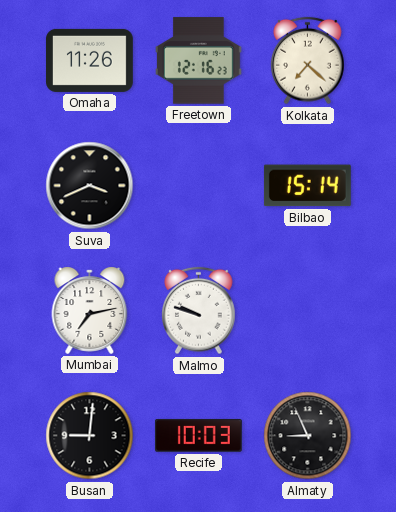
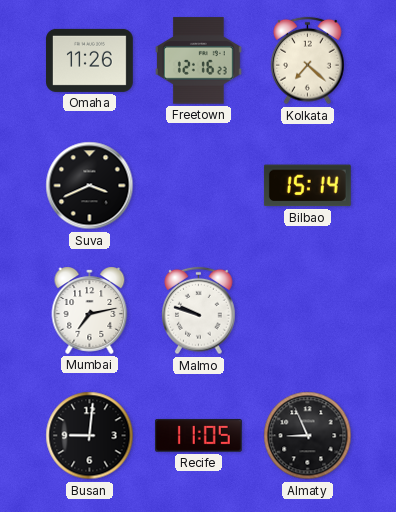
Recife: 10:03 -> 11:05 (198, 435)
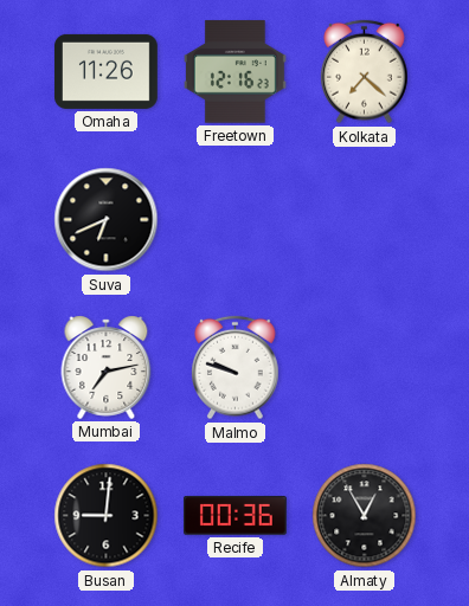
Suva: 3:41 -> 6:41 (107, 220)
Bilbao: 15:14 -> none (307, 186)
Recife: 11:05 -> 00:36 (234, 515)
Almaty: 8:56 -> 12:55 (365, 516)
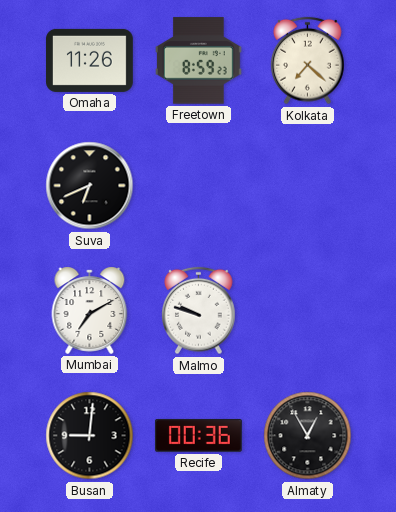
Freetown: 12:16 -> 8:59 (198, 61)
Mumbai: 7:13 -> 7:10 (90, 310)
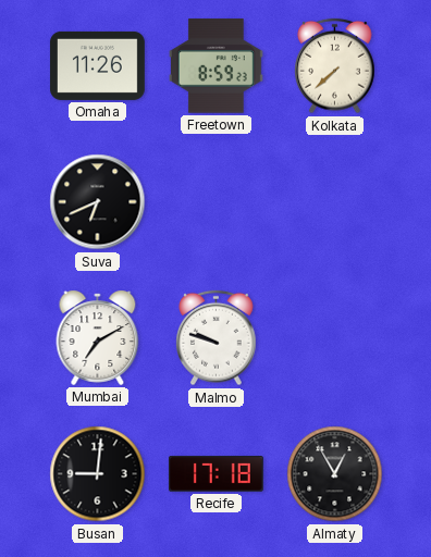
Kolkata: 7:22 -> 7:38 (335, 66)
Recife: 00:36 -> 17:18 (215, 473)
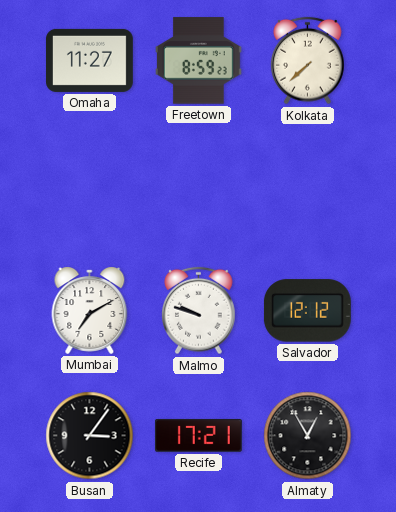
Omaha: 11:26 -> 11:27 (89, 60)
Suva: 6:41 -> none (98, 202)
Salvador: none -> 12:12 (307, 311)
Busan: 9:01 -> 3:06 (90, 436)
Recife: 17:18 -> 17:21 (198, 435)
